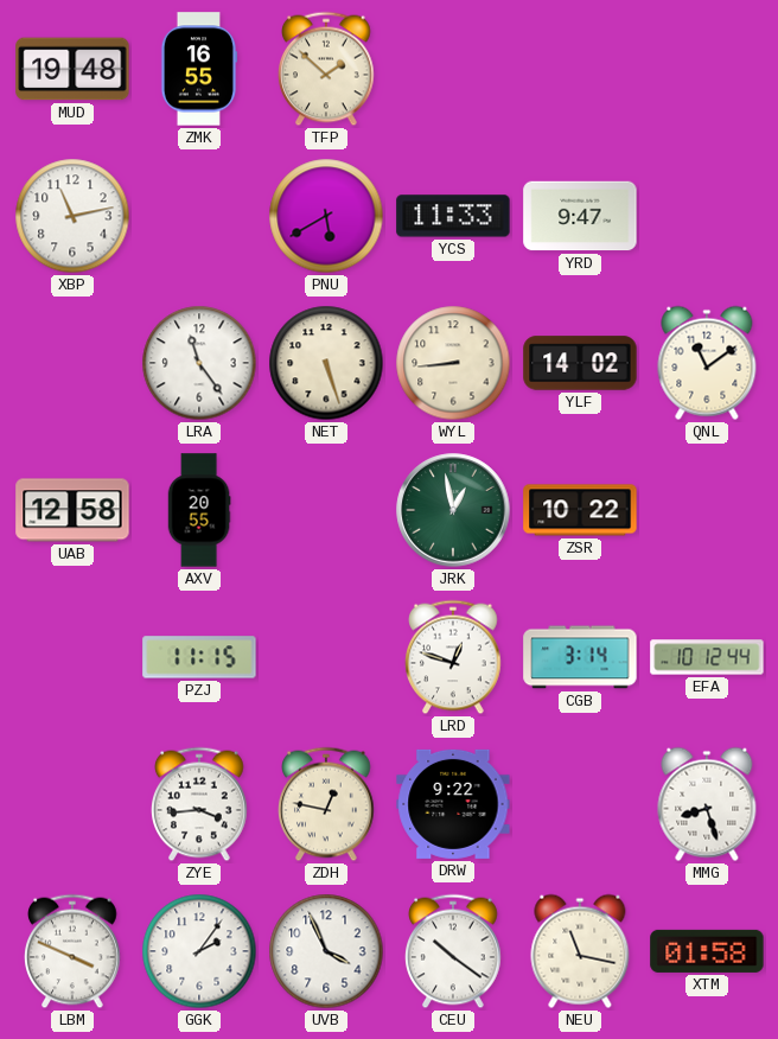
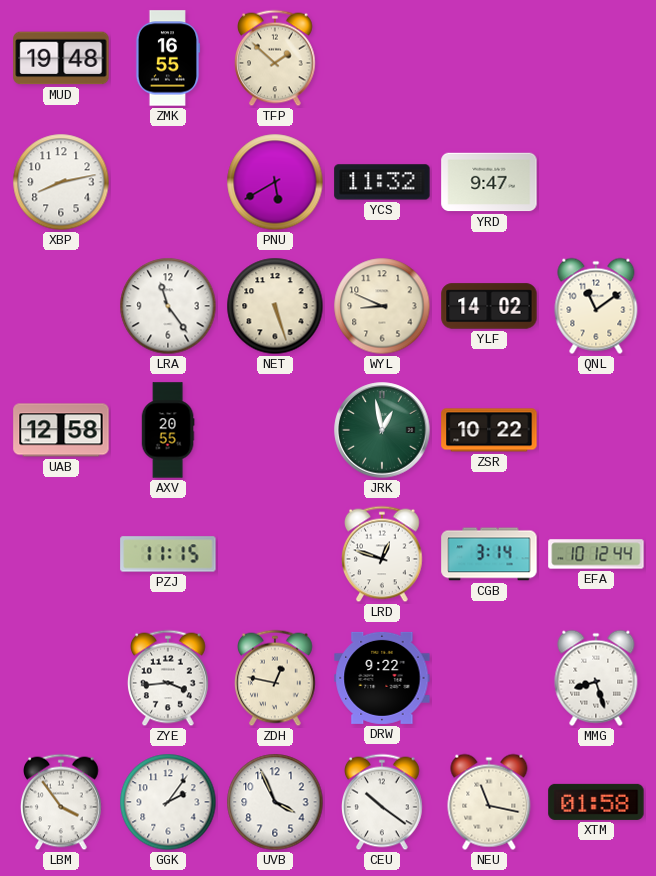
XBP: 11:13 -> 8:13 (61, 182)
YCS: 11:33 -> 11:32 (382, 182)
WYL: 8:44 -> 8:49 (382, 306)
LBM: 3:49 -> 3:54 (62, 802)
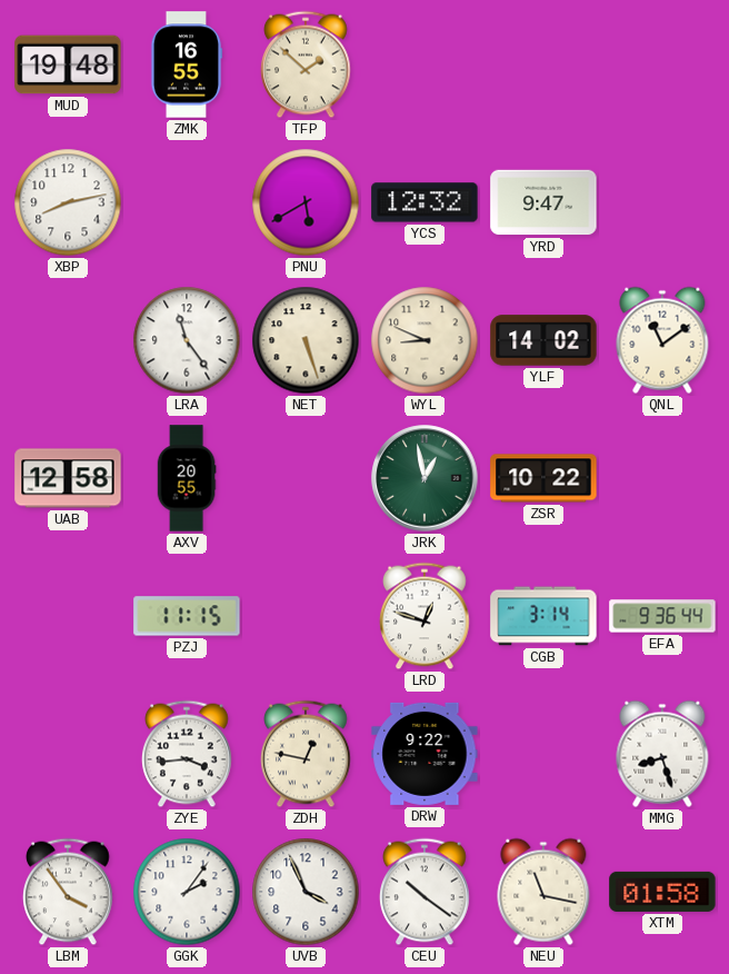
YCS: 11:32 -> 12:32 (425, 202)
EFA: 10:12 -> 9:36 (662, 616)
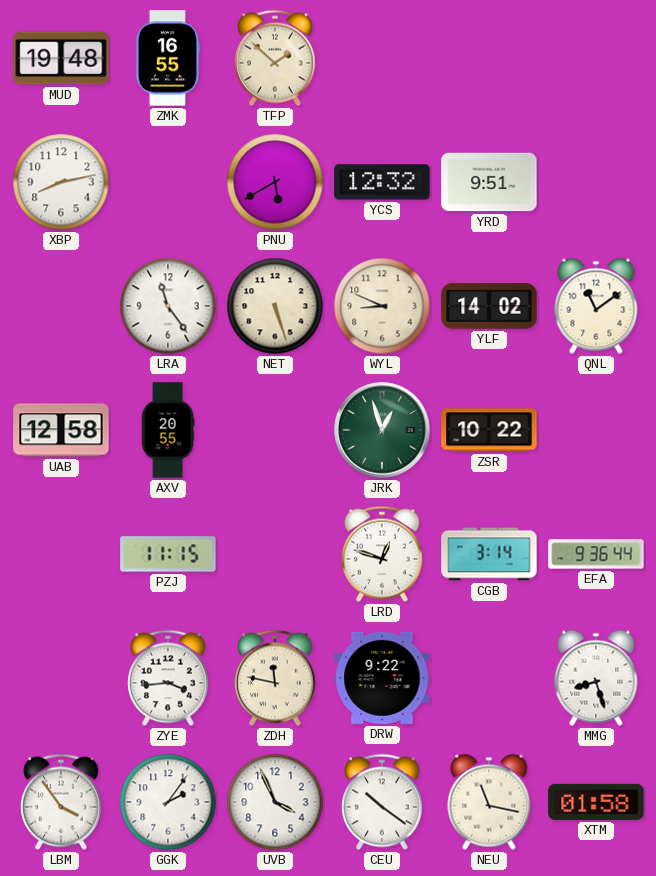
YRD: 9:47 -> 9:51 (489, 182)
JRK: 12:58 -> 12:57 (382, 430)
ZDH: 12:47 -> 11:47 (276, 678)
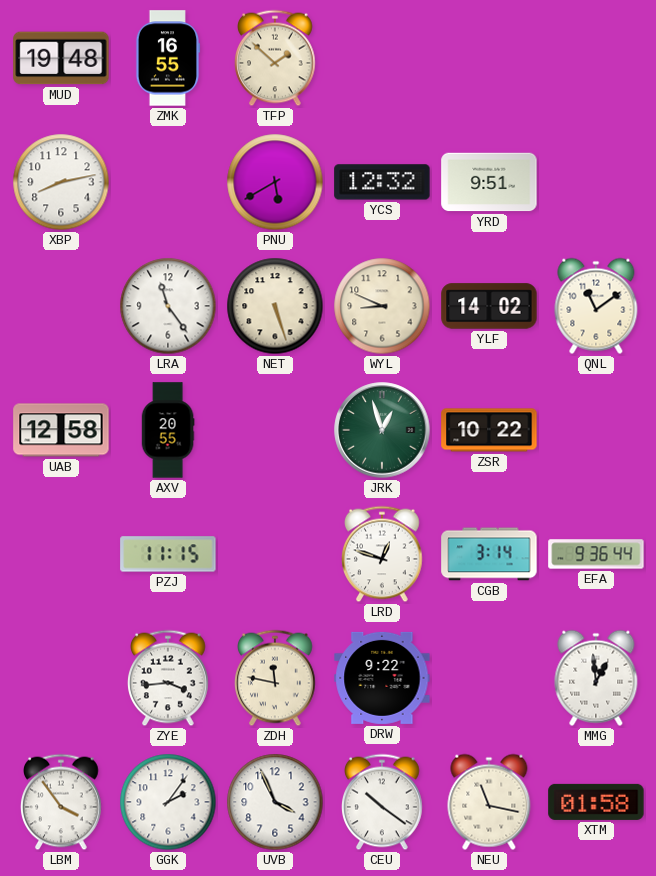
MMG: 8:27 -> 12:59 (596, 678)
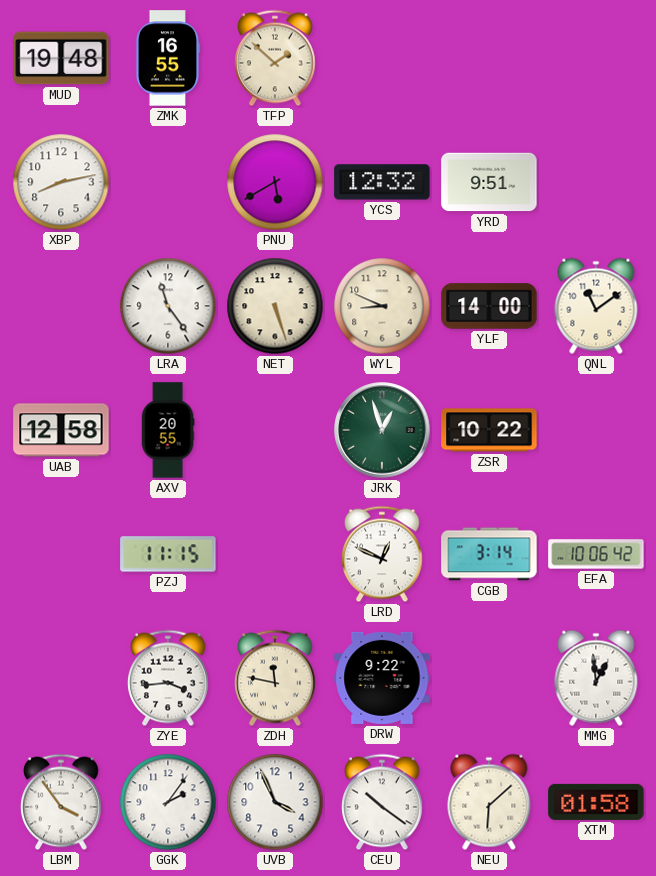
YLF: 14:02 -> 14:00 (489, 306)
LRD: 12:48 -> 12:49 (383, 554)
EFA: 9:36 -> 10:06 (596, 554)
NEU: 11:17 -> 6:08 (489, 802)
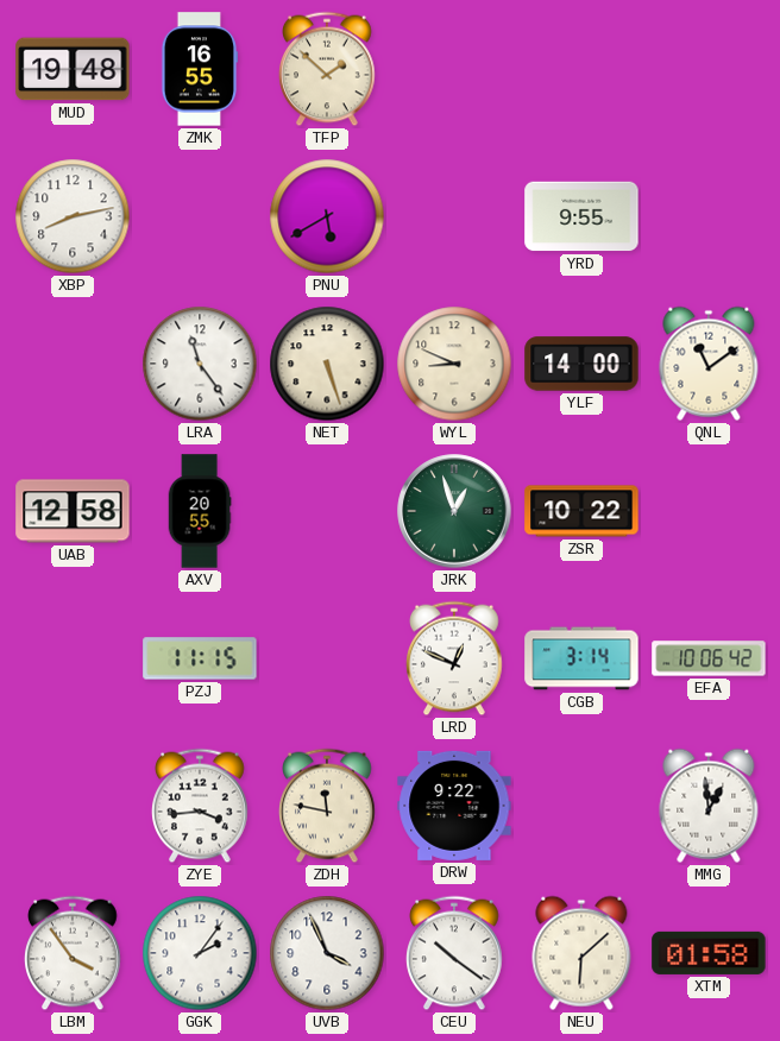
YCS: 12:32 -> none (382, 182)
YRD: 9:51 -> 9:55 (581, 216)
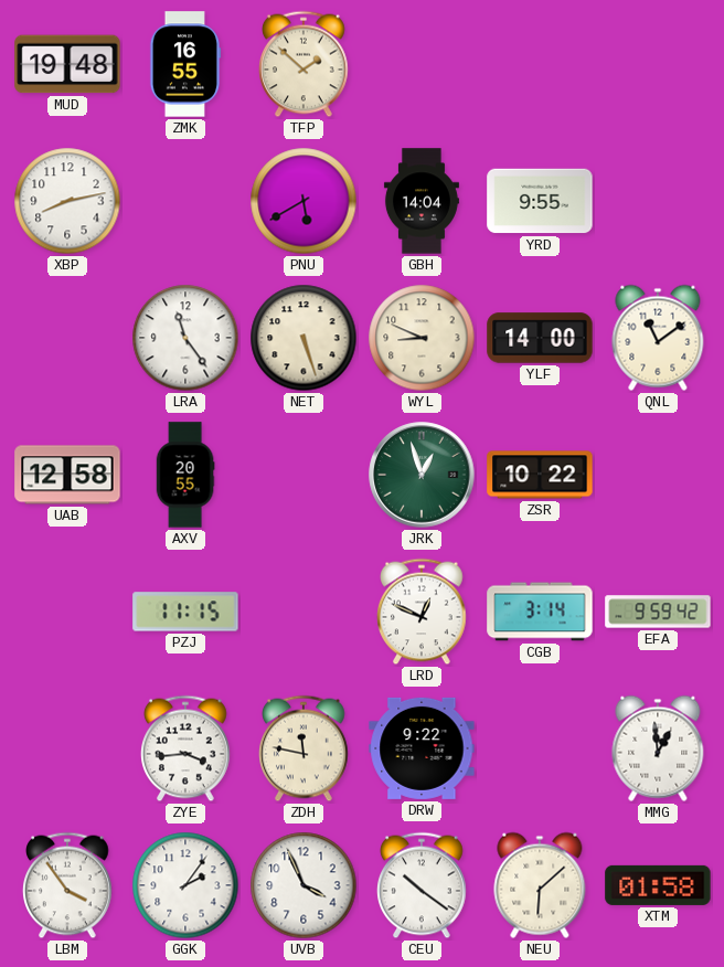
GBH: none -> 14:04 (422, 201)
EFA: 10:06 -> 9:59 (658, 612)
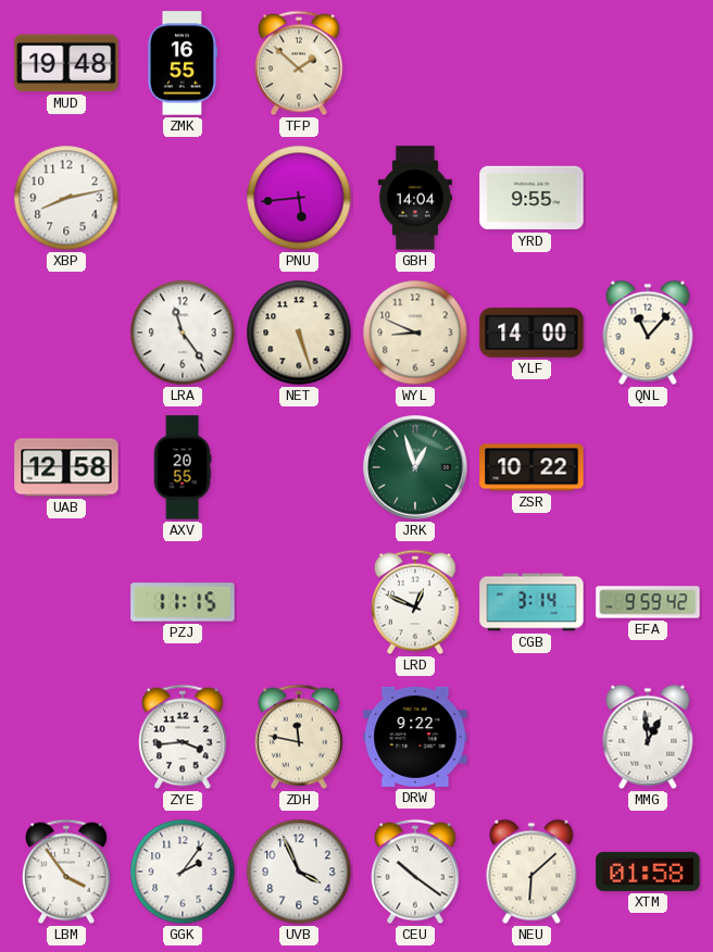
PNU: 5:40 -> 5:44 (299, 198)
QNL: 11:09 -> 11:07 (648, 333)
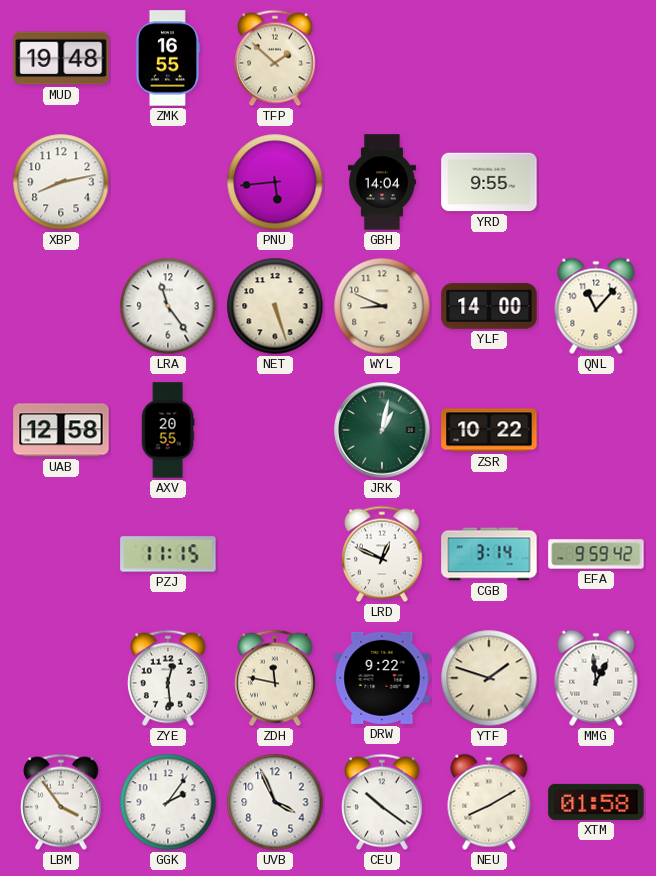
JRK: 12:57 -> 1:02 (382, 430)
ZYE: 3:44 -> 12:29 (169, 678)
YTF: none -> 1:48 (489, 678)
NEU: 6:08 -> 8:10 (489, 802)
